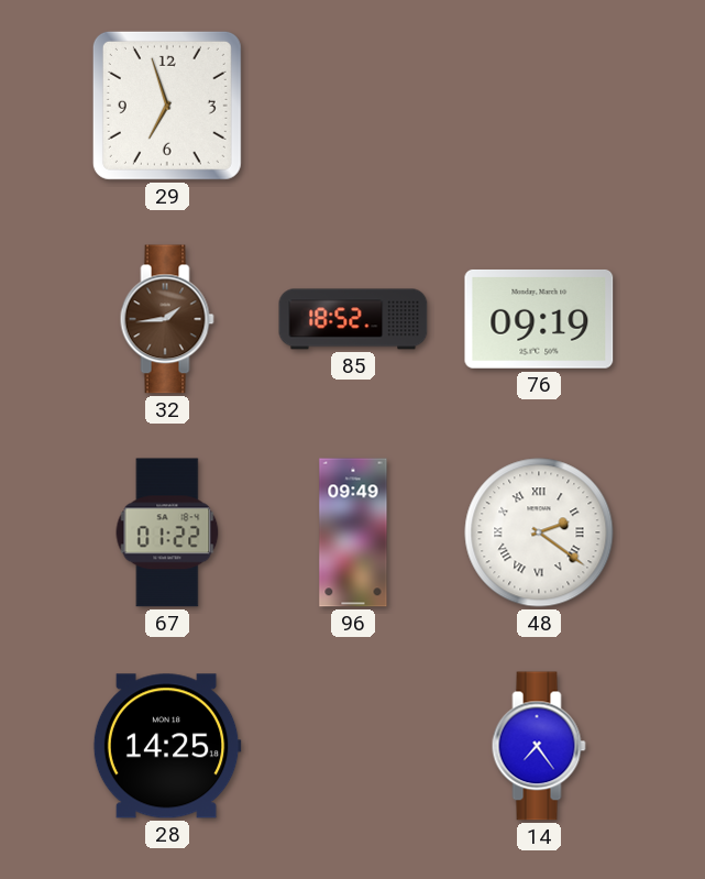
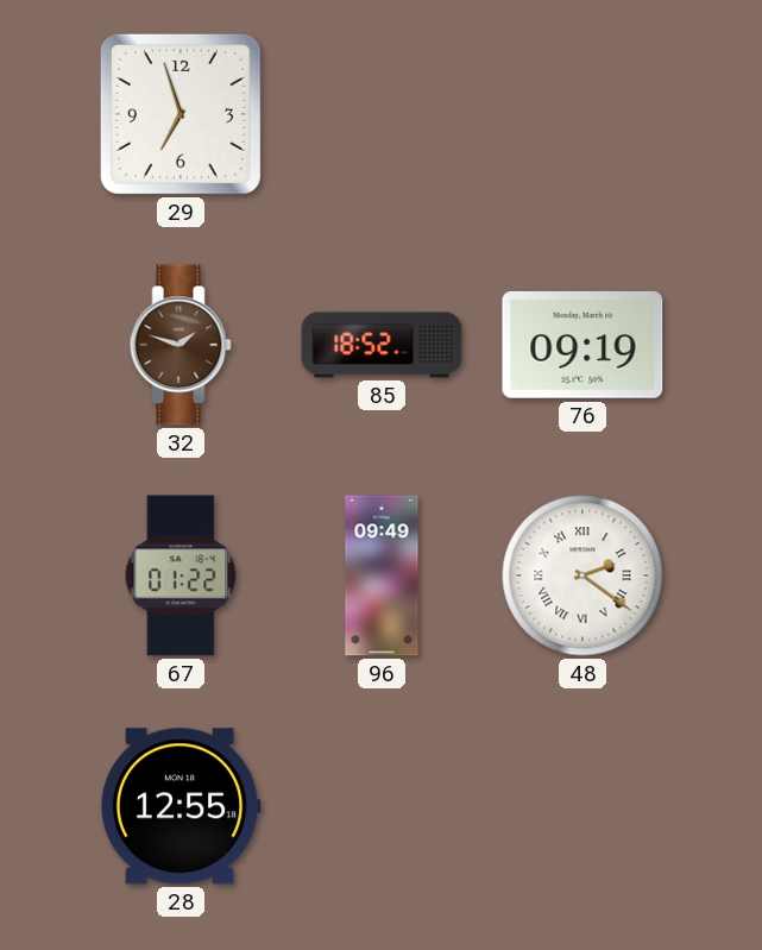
32: 1:44 -> 1:48 (181, 345)
28: 14:25 -> 12:55 (181, 806)
14: 7:24 -> none (539, 746)
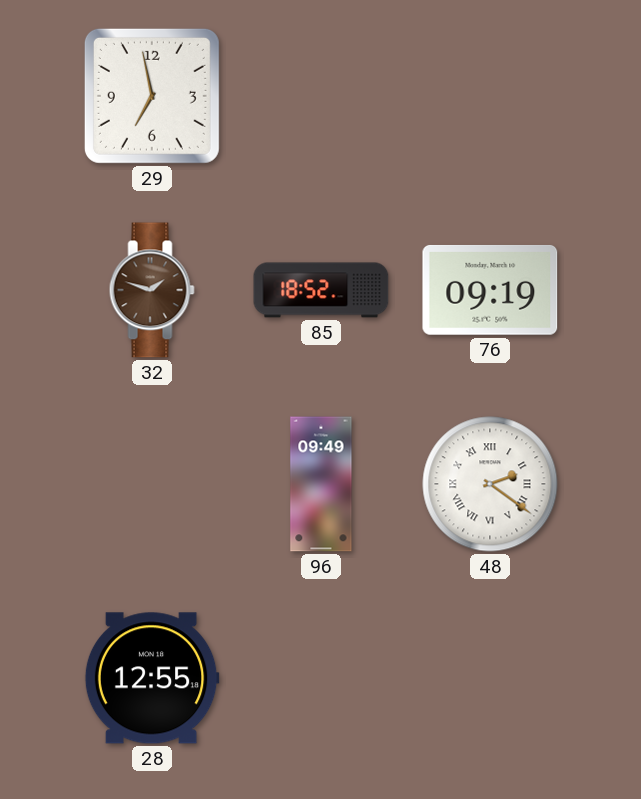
29: 6:57 -> 6:58 (152, 96)
67: 01:22 -> none (181, 575)
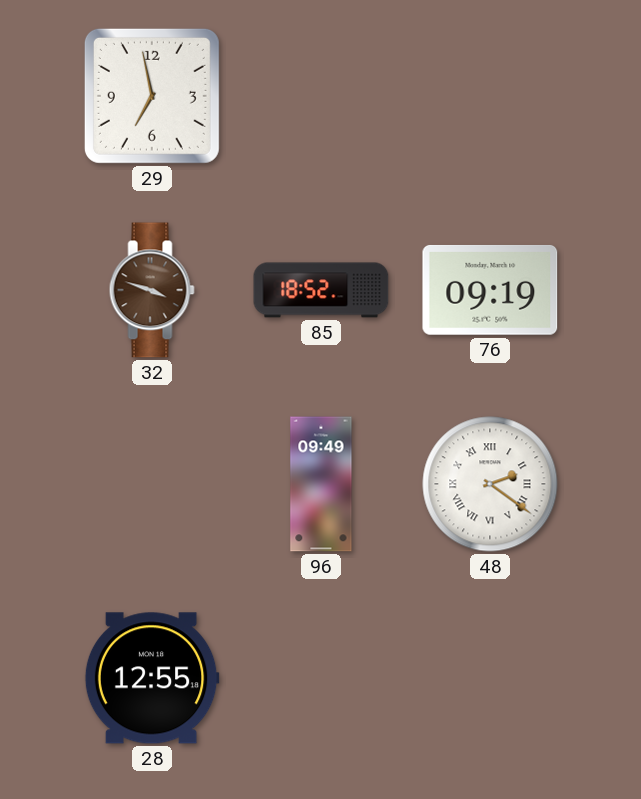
32: 1:48 -> 3:48 (152, 290)
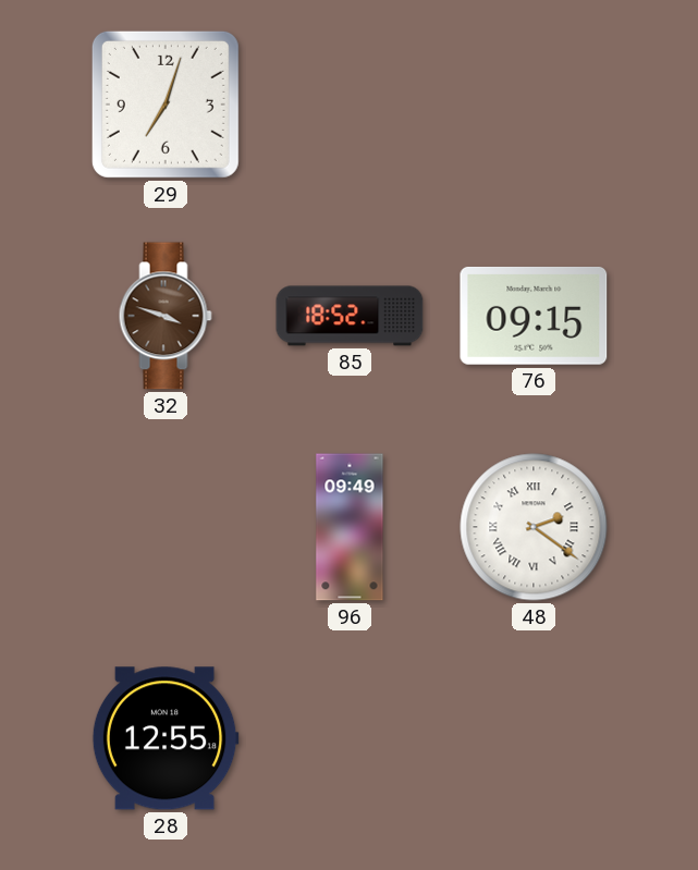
29: 6:58 -> 7:03 (166, 105)
76: 09:19 -> 09:15 (534, 316)
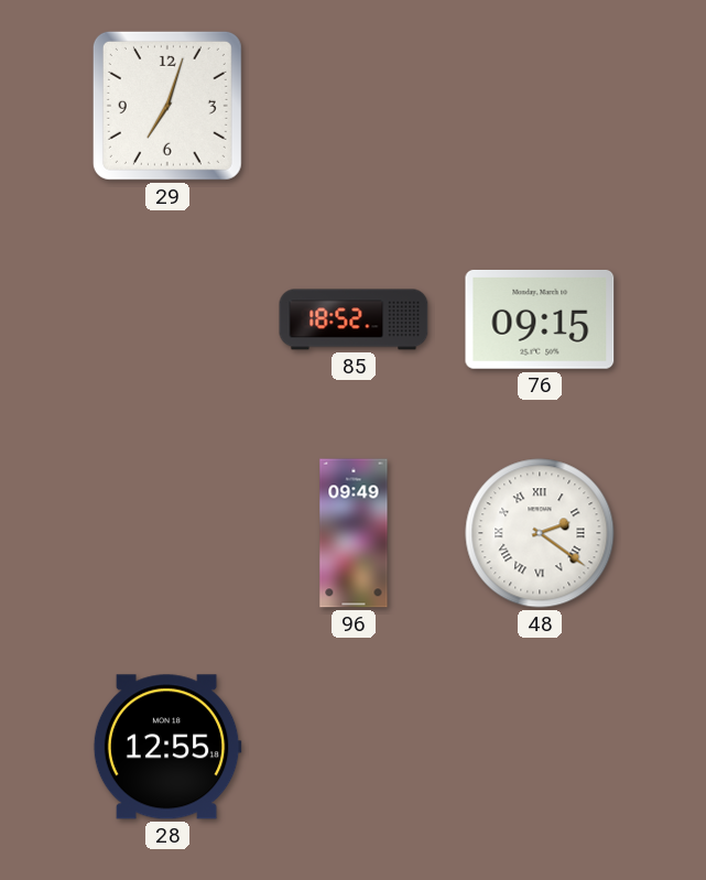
32: 3:48 -> none (166, 316)
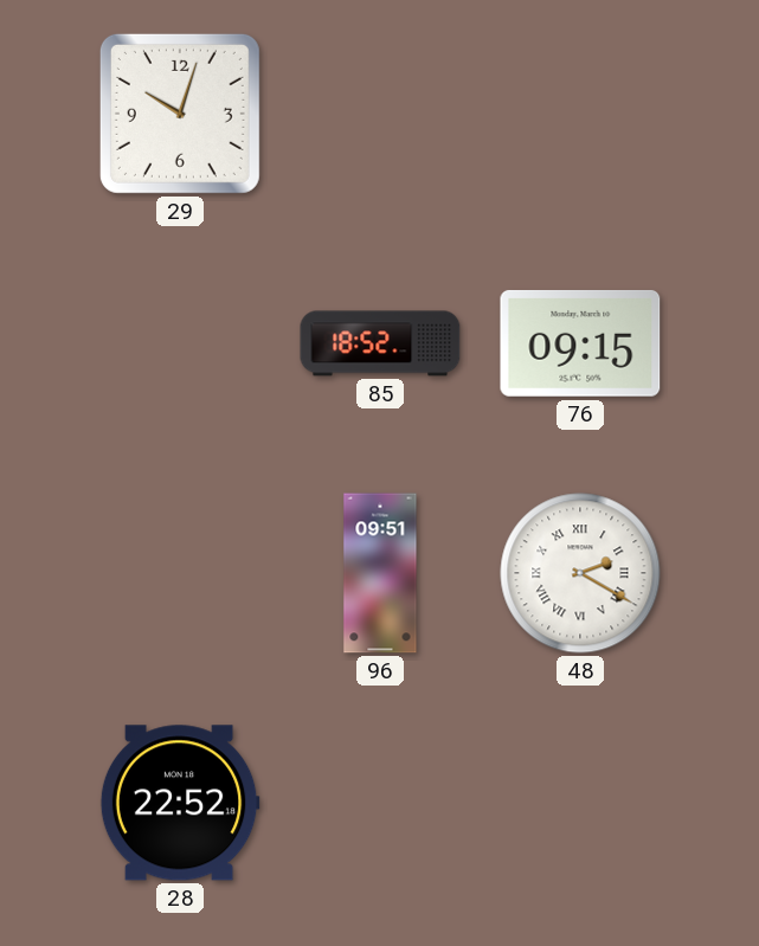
29: 7:03 -> 10:03 (180, 114)
96: 09:49 -> 09:51 (380, 573)
48: 2:21 -> 2:20 (580, 573)
28: 12:55 -> 22:52 (180, 803)
